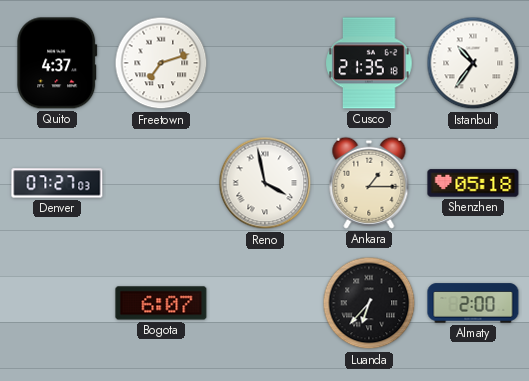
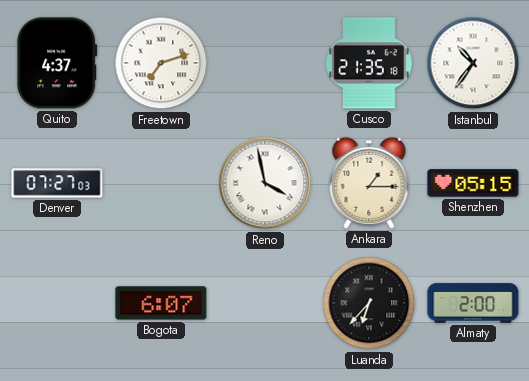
Shenzhen: 05:18 -> 05:15 (473, 183)
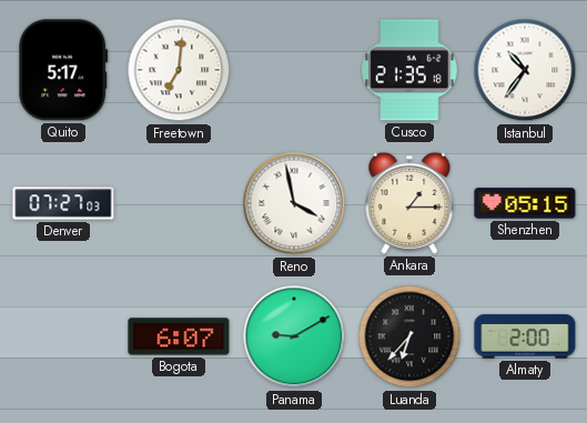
Quito: 4:37 -> 5:17 (63, 70)
Freetown: 7:12 -> 7:01 (179, 70)
Panama: none -> 9:10 (294, 336)
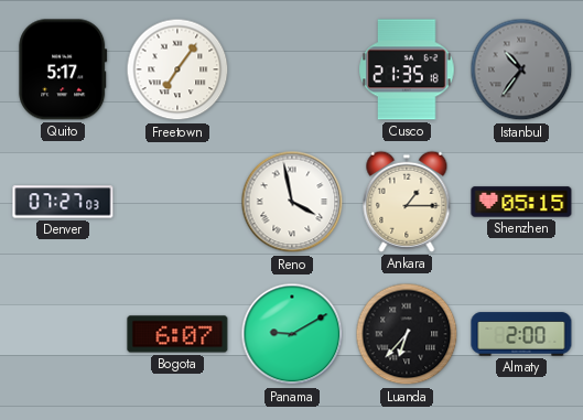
Freetown: 7:01 -> 7:06 (177, 69)
Istanbul dial: white -> grey (521, 69)
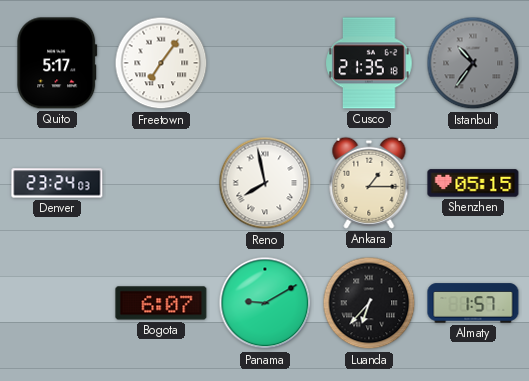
Denver: 07:27 -> 23:24 (57, 183)
Reno: 3:58 -> 7:58 (265, 183)
Almaty: 2:00 -> 1:57 (473, 303)
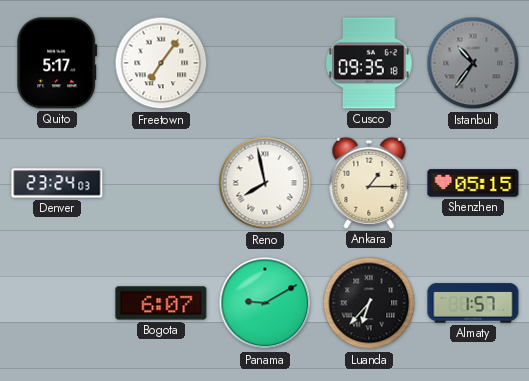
Cusco: 21:35 -> 09:35 (369, 63)
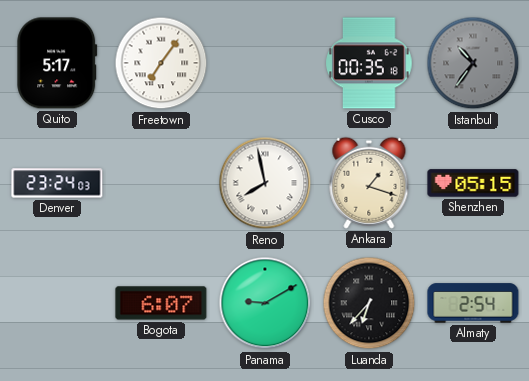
Cusco: 09:35 -> 00:35 (369, 63)
Ankara: 1:15 -> 1:18 (369, 183)
Almaty: 1:57 -> 2:54 (473, 303)
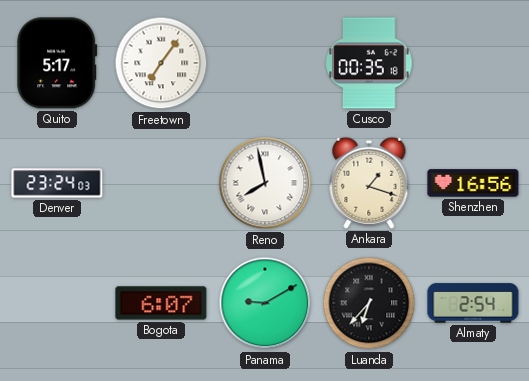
Istanbul: 10:36 -> none (473, 63)
Shenzhen: 05:15 -> 16:56 (473, 183)
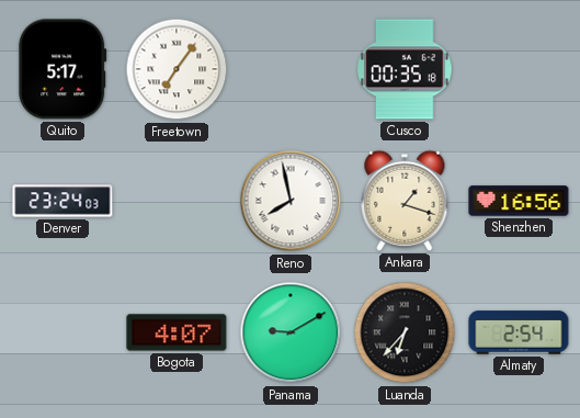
Bogota: 6:07 -> 4:07 (177, 332)
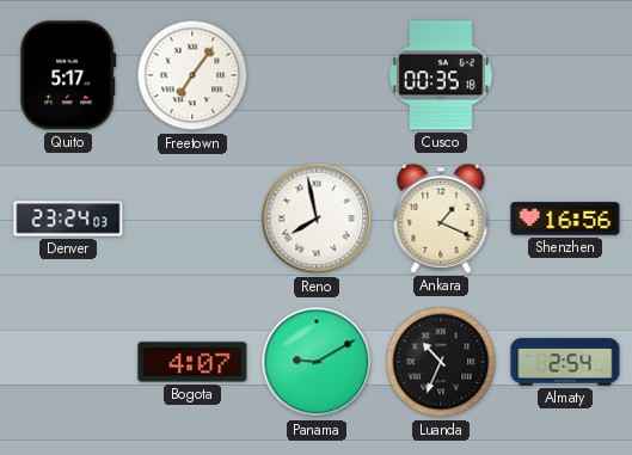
Ankara: 1:18 -> 1:19 (441, 219)
Luanda: 6:37 -> 10:34 (441, 362)
